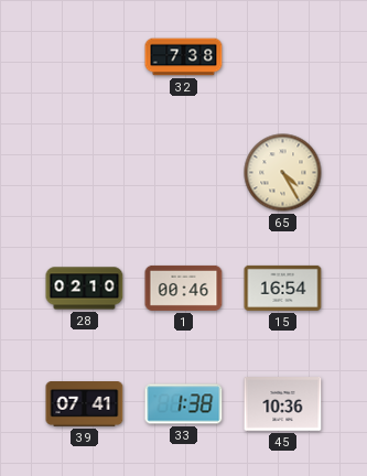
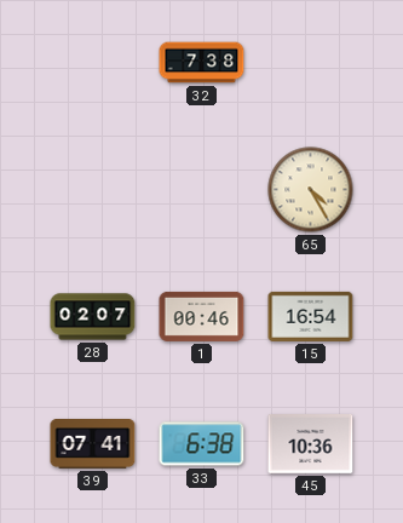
28: 02:10 -> 02:07 (93, 317)
33: 1:38 -> 6:38 (202, 444)
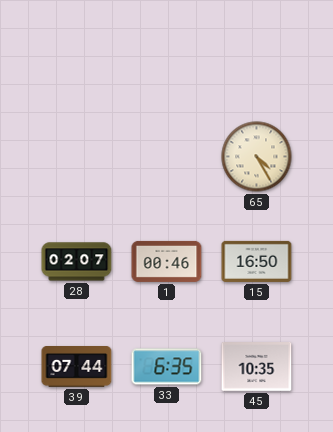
32: 7:38 -> none (202, 63)
15: 16:54 -> 16:50 (257, 261)
39: 07:41 -> 07:44 (77, 367)
33: 6:38 -> 6:35 (167, 367)
45: 10:36 -> 10:35 (257, 367)
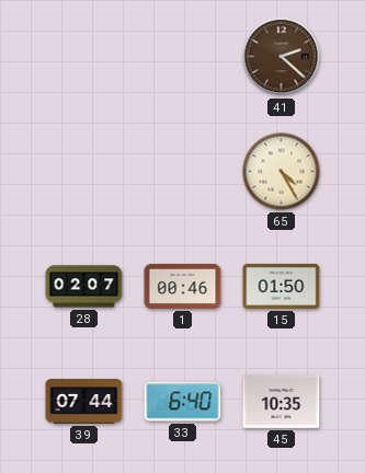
41: none -> 2:22 (282, 57)
15: 16:50 -> 01:50 (282, 286)
33: 6:35 -> 6:40 (183, 402)
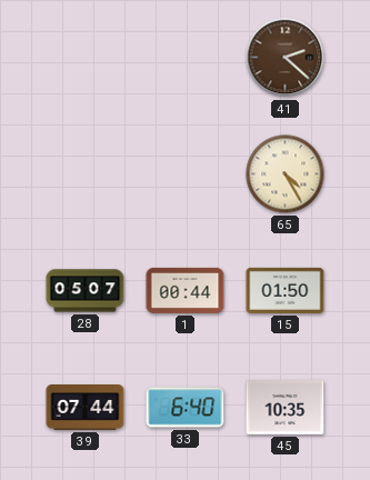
28: 02:07 -> 05:07 (86, 291)
1: 00:46 -> 00:44 (186, 290)
